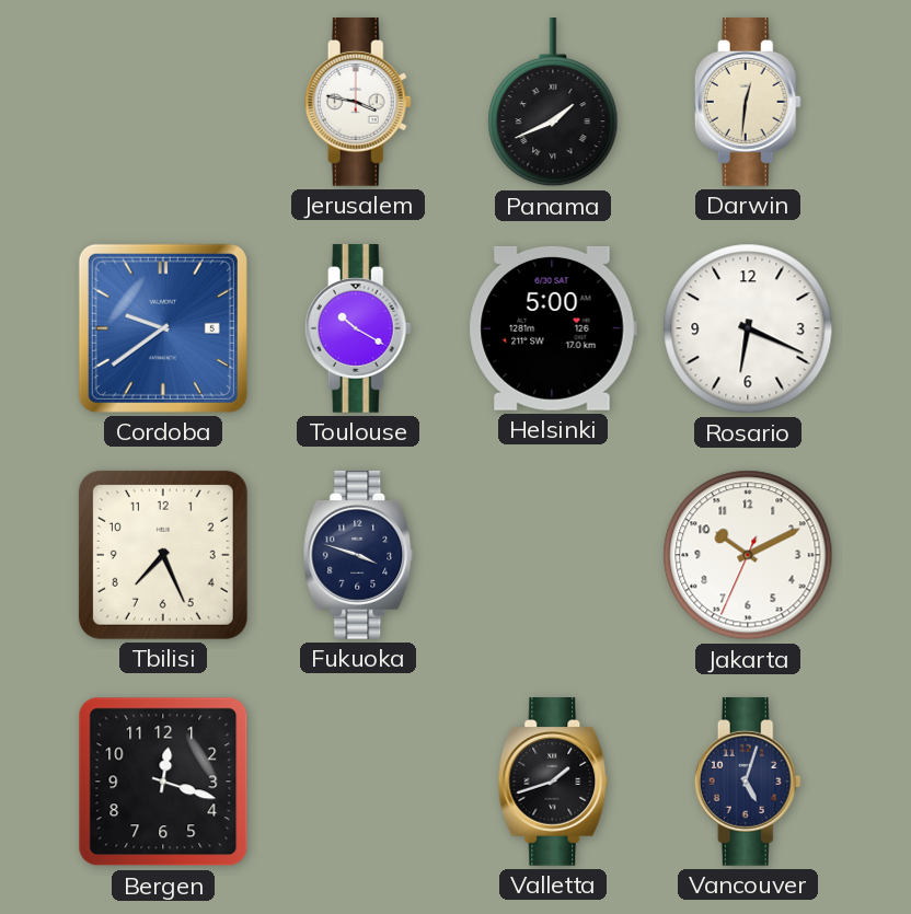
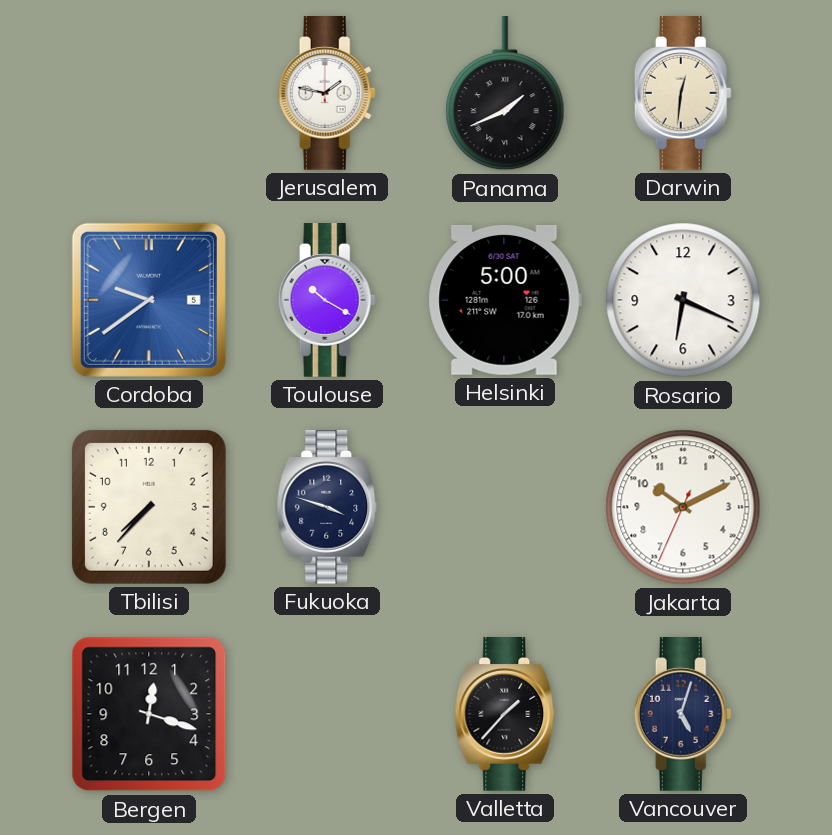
Jerusalem: 3:47 -> 1:47 (327, 94)
Tbilisi: 7:26 -> 7:37 (149, 507)
Valletta: 1:42 -> 1:37 (505, 715)
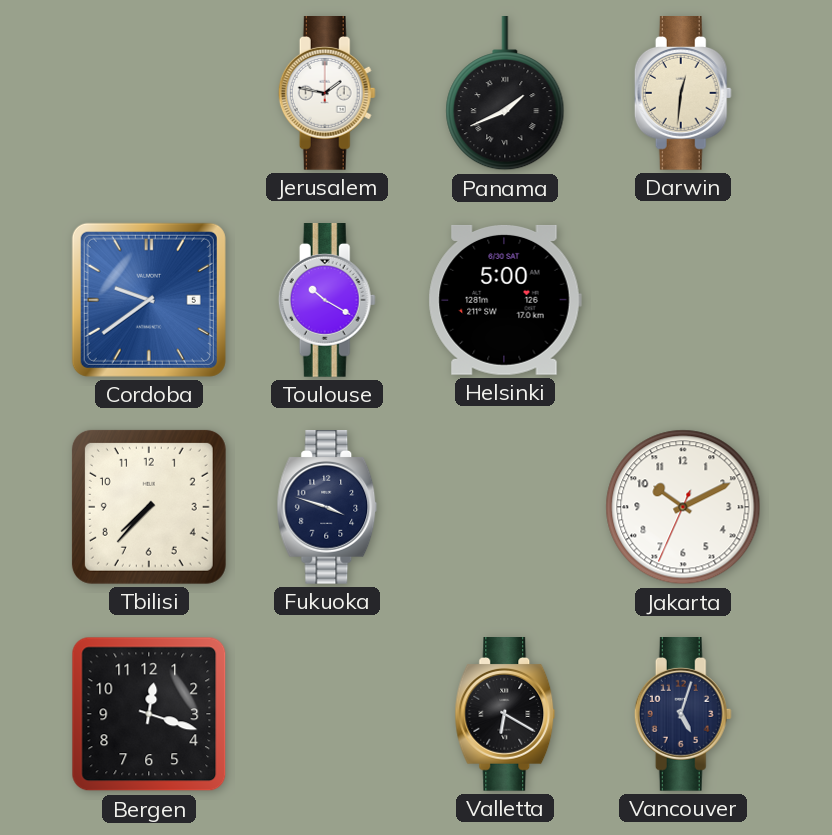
Rosario: 6:19 -> none (683, 300)
Valletta: 1:37 -> 6:20 (505, 715)
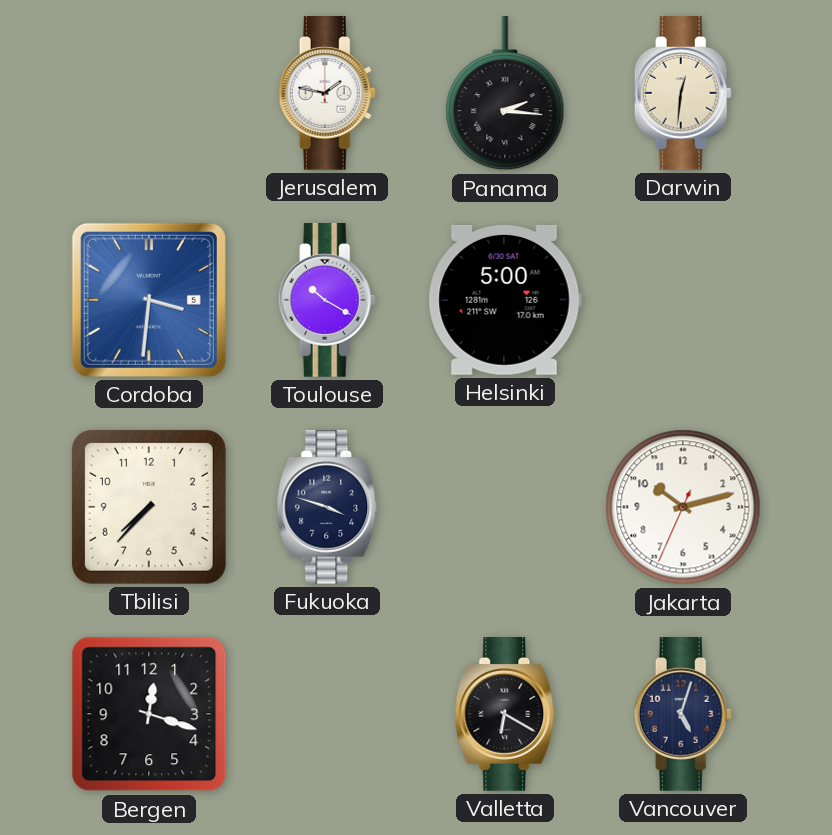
Panama: 1:41 -> 2:16 (505, 94)
Cordoba: 9:39 -> 3:31 (149, 300)
Jakarta: 10:10 -> 10:12 (683, 507)
